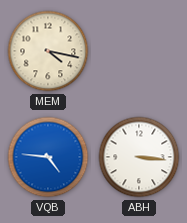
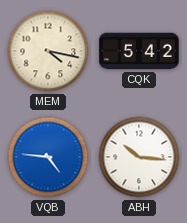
CQK: none -> 5:42 (140, 51)
ABH: 3:16 -> 10:16 (139, 157)
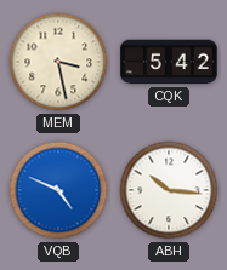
MEM: 4:17 -> 3:28 (58, 62)
VQB: 4:46 -> 4:49 (58, 190)
